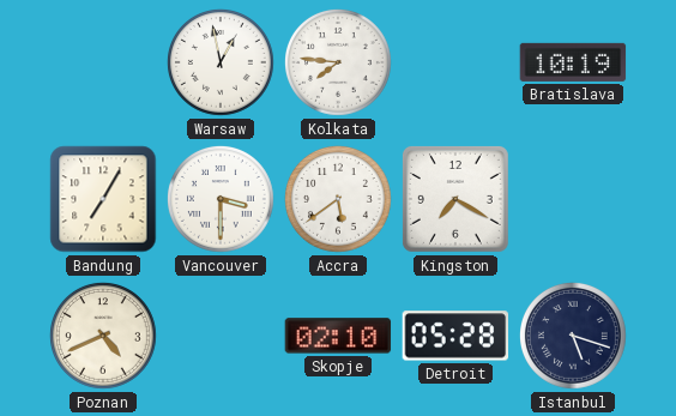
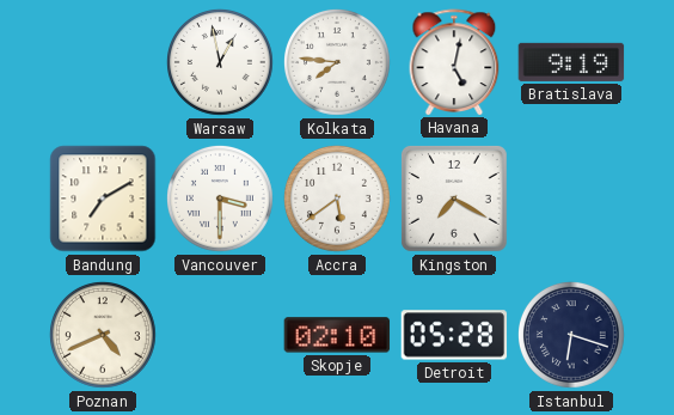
Havana: none -> 5:02 (454, 62)
Bratislava: 10:19 -> 9:19 (571, 62)
Bandung: 7:05 -> 7:10 (103, 199)
Istanbul: 5:18 -> 6:18 (572, 336)
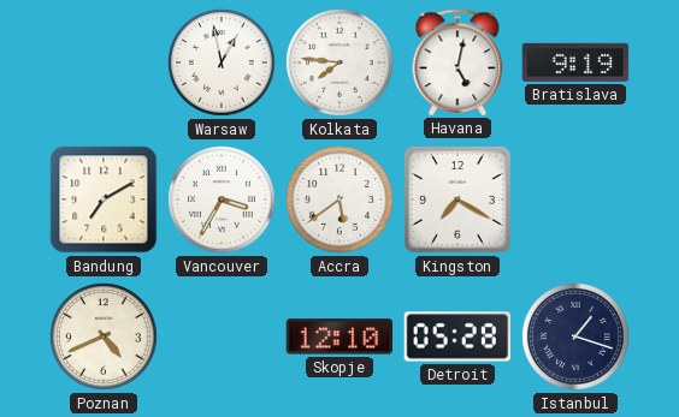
Vancouver: 3:30 -> 3:35 (223, 201)
Skopje: 02:10 -> 12:10 (339, 336)
Istanbul: 6:18 -> 1:18 (577, 338)
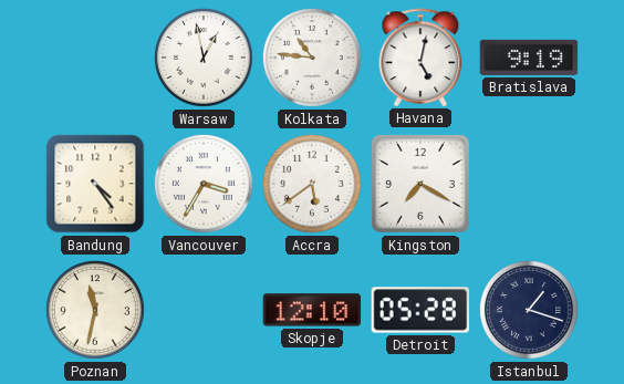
Kolkata: 7:46 -> 10:46 (313, 59)
Bandung: 7:10 -> 4:24 (95, 184)
Poznan: 4:41 -> 11:32 (96, 311)
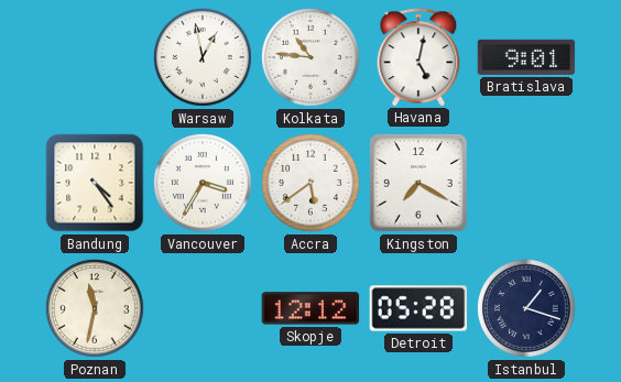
Bratislava: 9:19 -> 9:01 (526, 57)
Skopje: 12:10 -> 12:12 (310, 308)
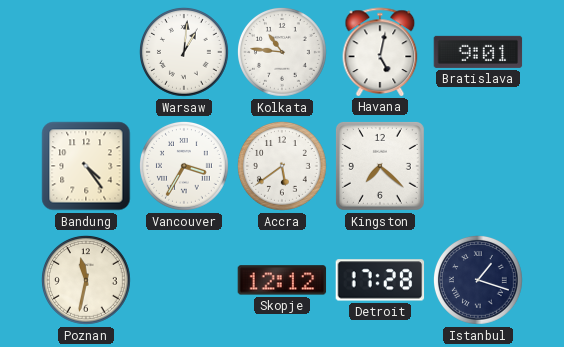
Warsaw: 12:58 -> 1:01 (185, 53)
Kingston: 7:20 -> 7:22 (380, 166)
Detroit: 05:28 -> 17:28 (380, 280)
